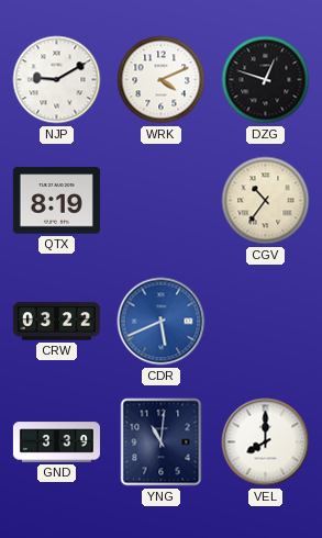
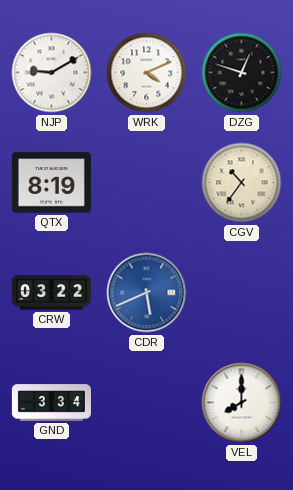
GND: 3:39 -> 3:34 (51, 403)
YNG: 11:01 -> none (162, 442)
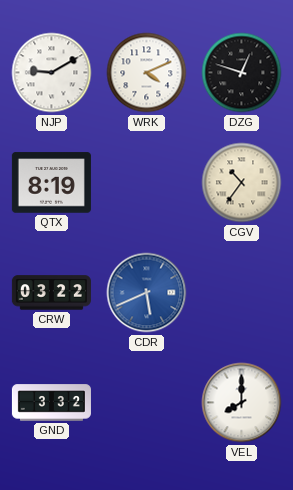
GND: 3:34 -> 3:32 (51, 403)
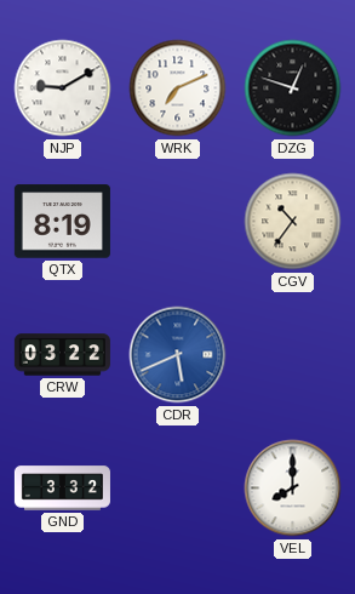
WRK: 4:11 -> 7:11 (178, 88)
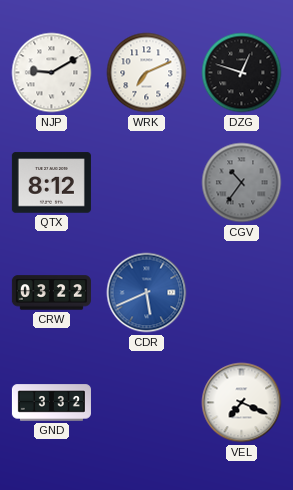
QTX: 8:19 -> 8:12 (51, 183)
CGV dial: cream -> grey (242, 183)
VEL: 8:00 -> 7:19 (242, 403)
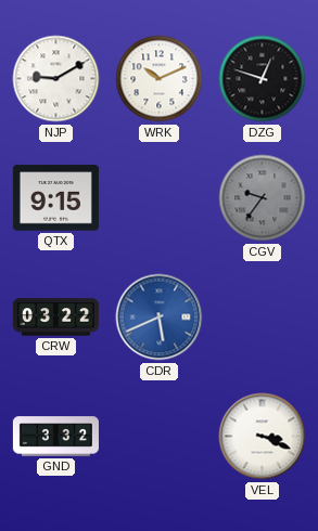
WRK: 7:11 -> 10:11 (160, 79)
QTX: 8:12 -> 9:15 (55, 198)
CGV: 10:36 -> 9:36 (263, 198)
VEL: 7:19 -> 3:19 (263, 437)
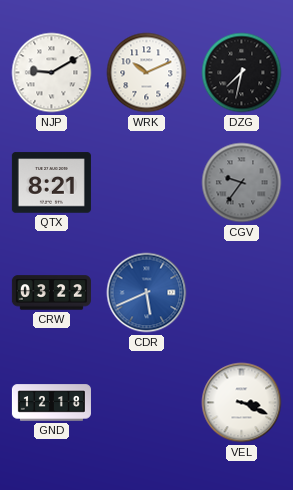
DZG: 12:48 -> 7:32 (242, 73)
QTX: 9:15 -> 8:21 (51, 183)
GND: 3:32 -> 12:18 (51, 403)
